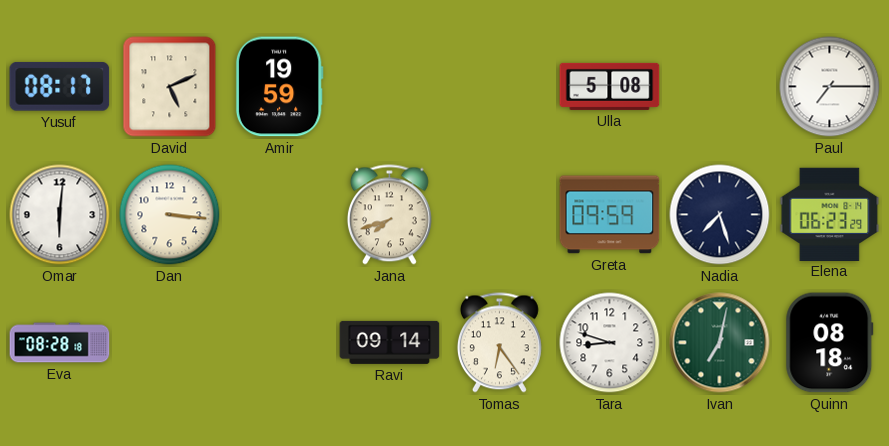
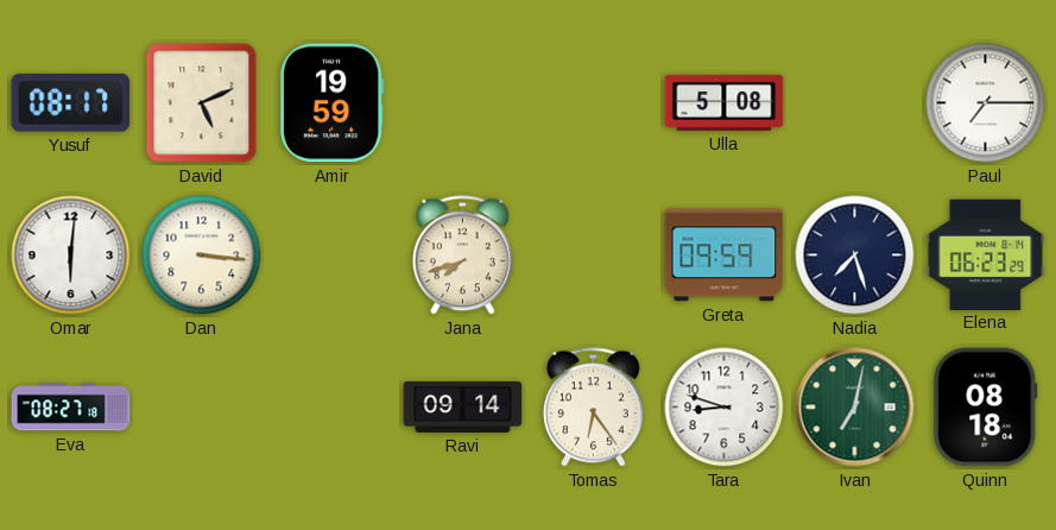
Eva: 08:28 -> 08:27 (71, 408)
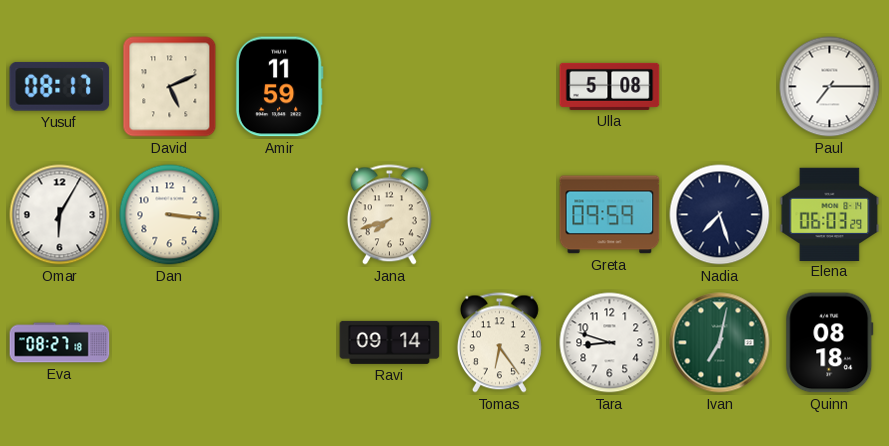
Amir: 19:59 -> 11:59 (279, 87)
Omar: 6:01 -> 6:05 (60, 215)
Elena: 06:23 -> 06:03 (830, 214)
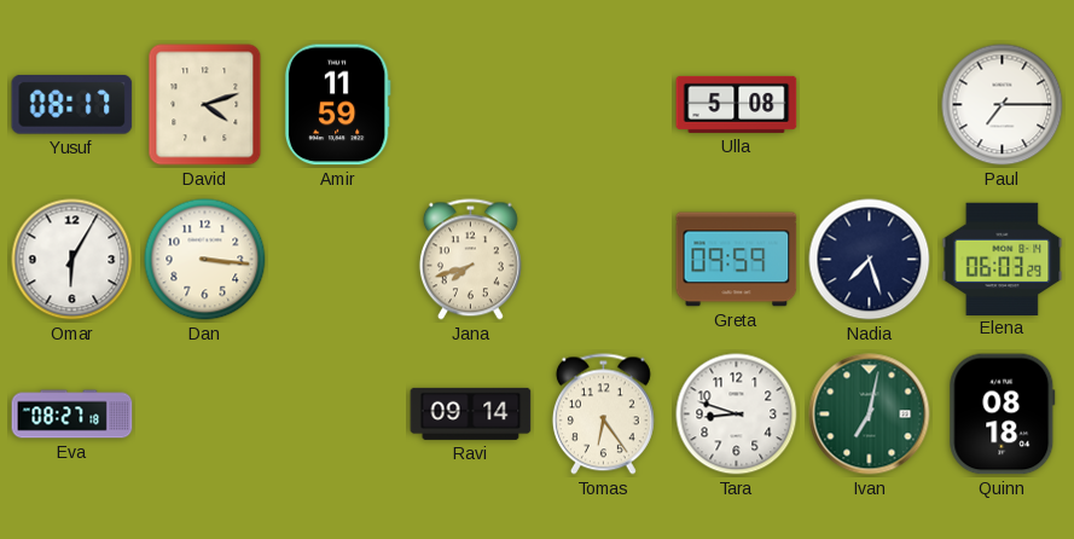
David: 5:11 -> 4:12 (205, 105)
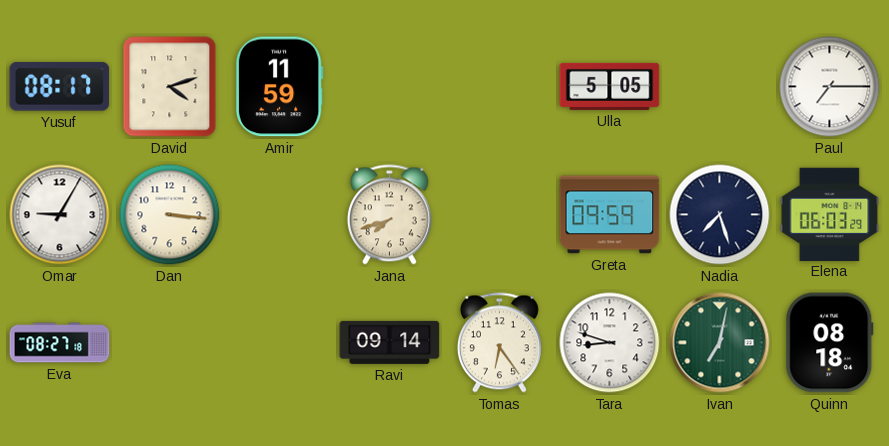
Ulla: 5:08 -> 5:05 (610, 86)
Omar: 6:05 -> 9:05 (60, 215)
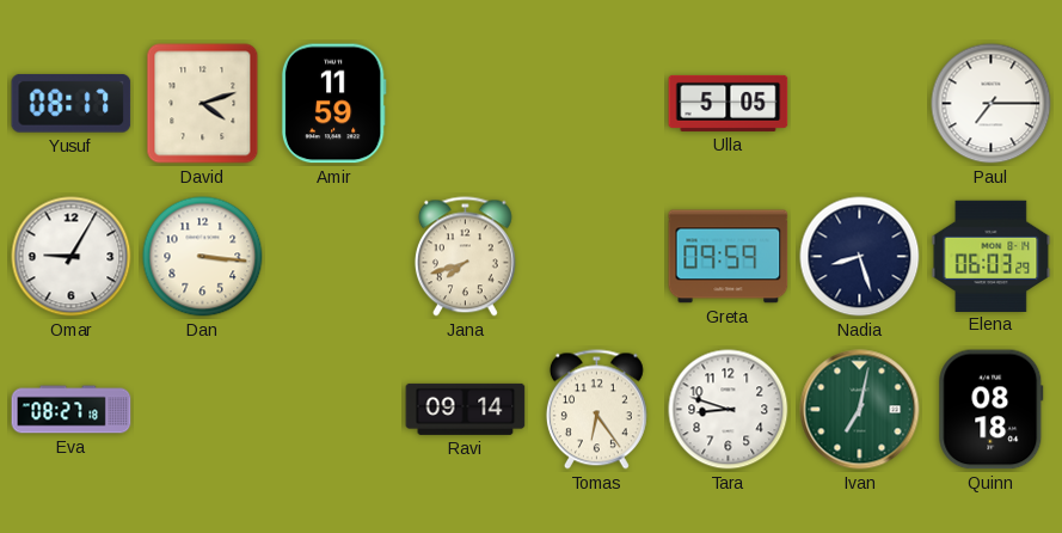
Nadia: 7:27 -> 8:27 (860, 257)
